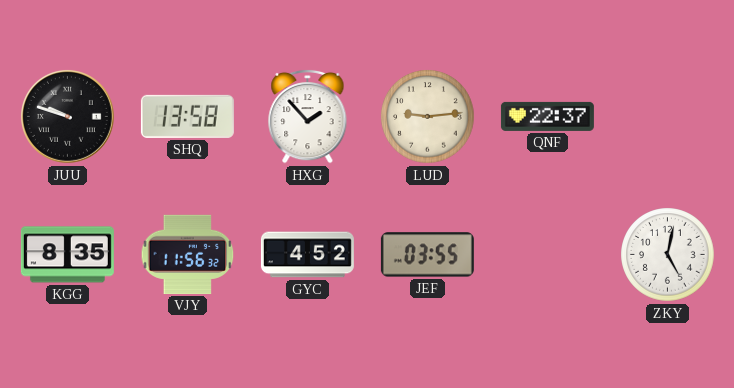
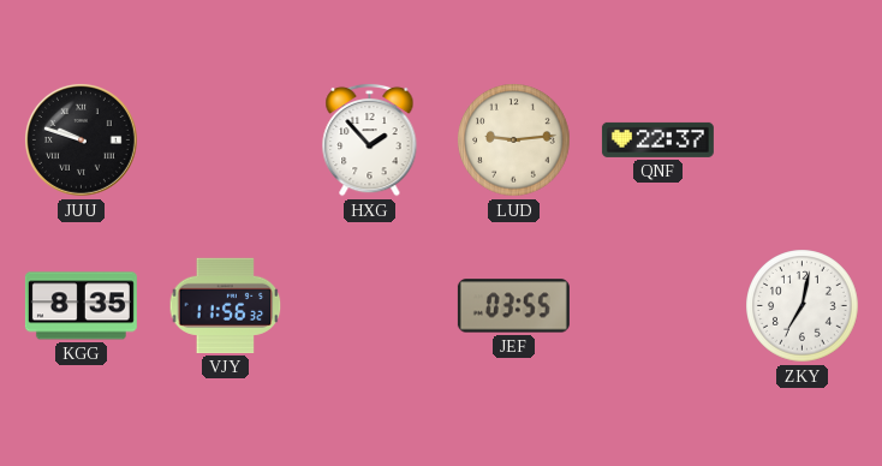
SHQ: 13:58 -> none (187, 116)
GYC: 4:52 -> none (307, 255)
ZKY: 5:02 -> 7:02 (803, 306)
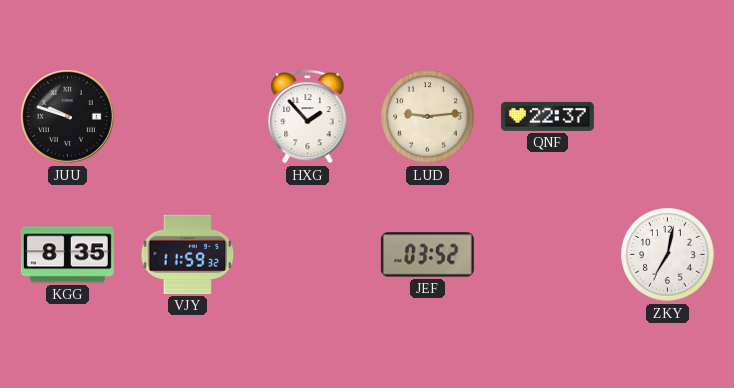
VJY: 11:56 -> 11:59 (188, 254)
JEF: 03:55 -> 03:52 (427, 255)
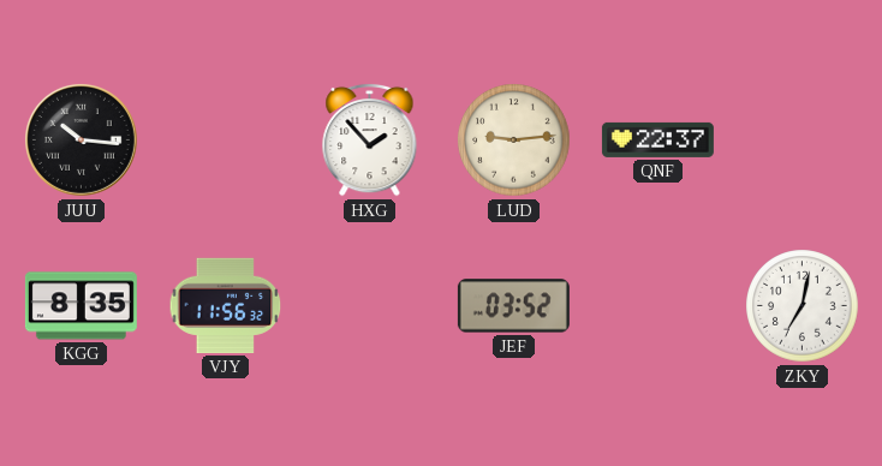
JUU: 9:48 -> 10:16 (82, 141)
VJY: 11:59 -> 11:56 (226, 305)
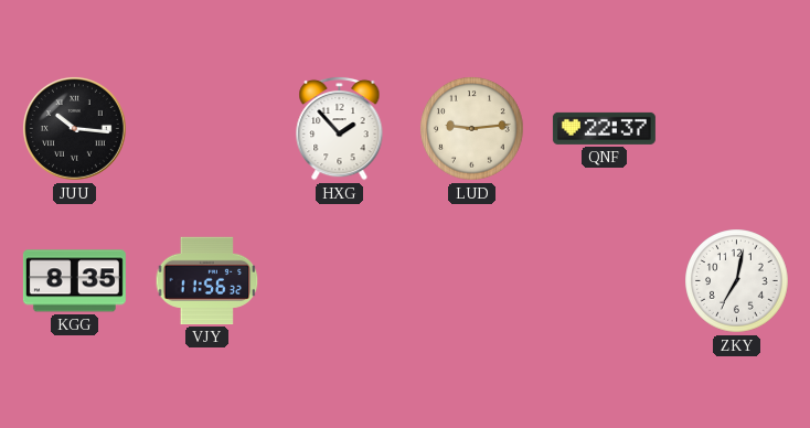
JEF: 03:52 -> none (513, 306)
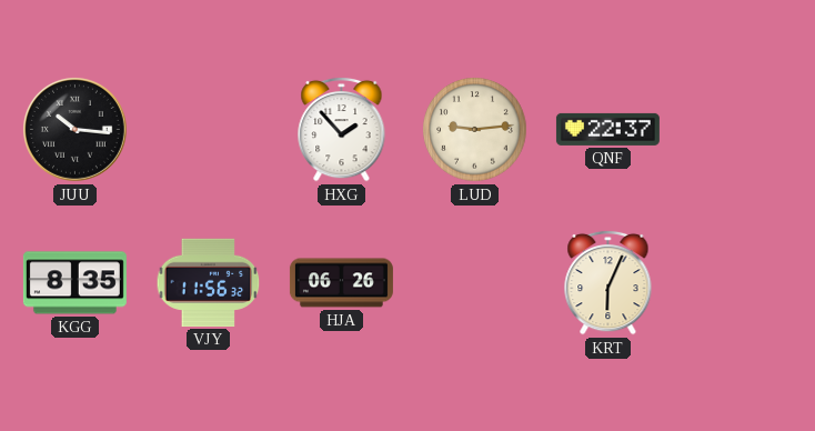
HJA: none -> 06:26 (341, 283)
KRT: none -> 6:04 (608, 282)
ZKY: 7:02 -> none (737, 281)
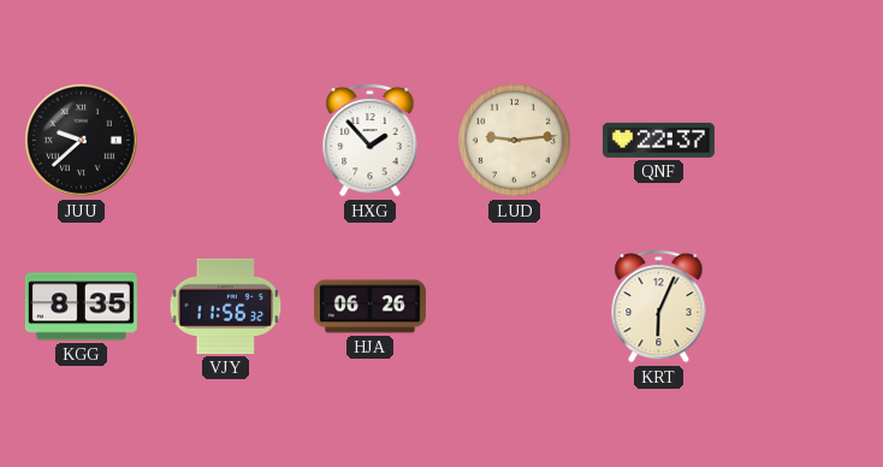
JUU: 10:16 -> 9:38 (82, 141)
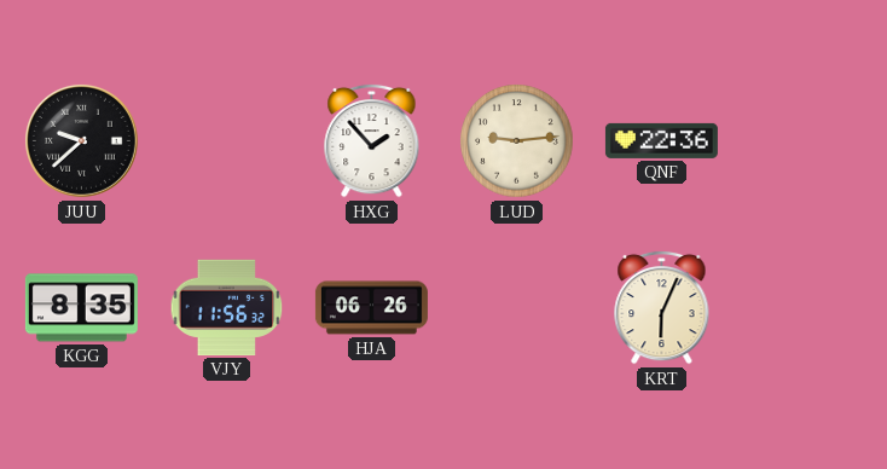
QNF: 22:37 -> 22:36 (661, 140)
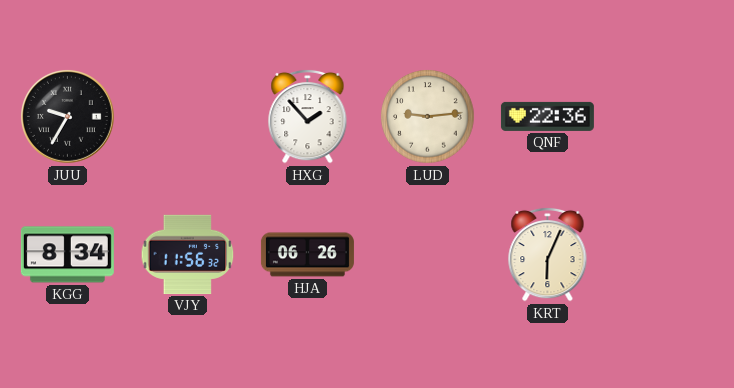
JUU: 9:38 -> 9:35 (68, 117)
KGG: 8:35 -> 8:34 (67, 255)
